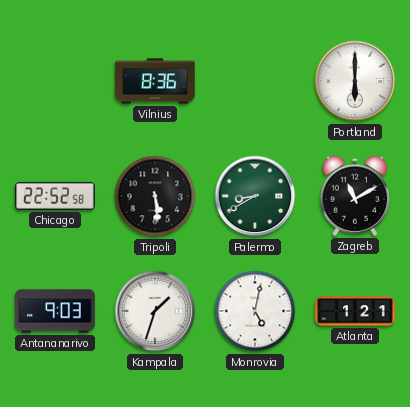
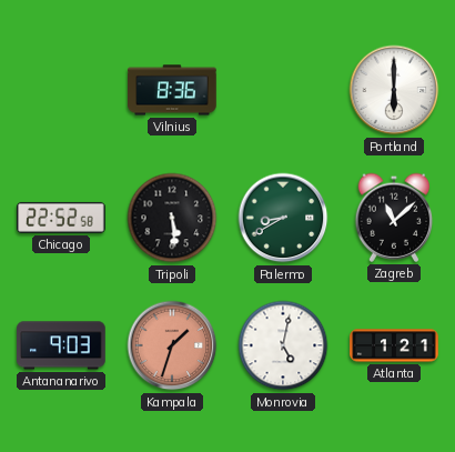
Zagreb: 11:10 -> 11:08 (394, 218)
Kampala dial: white -> salmon (172, 345)
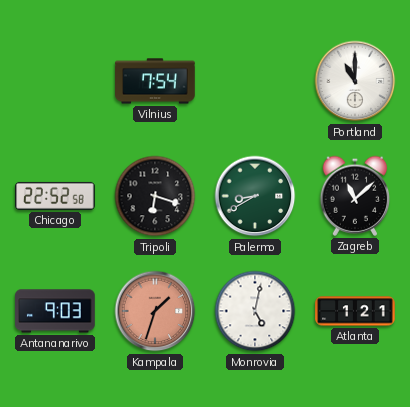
Vilnius: 8:36 -> 7:54 (155, 81)
Portland: 6:00 -> 11:00 (355, 81)
Tripoli: 5:29 -> 6:18 (155, 196)
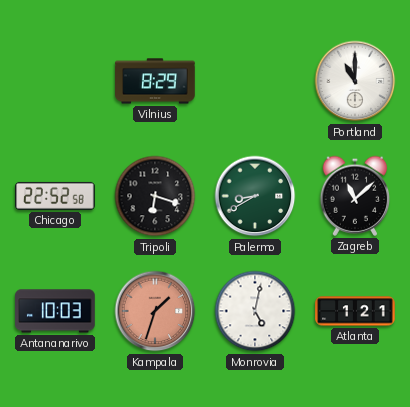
Vilnius: 7:54 -> 8:29 (155, 81)
Antananarivo: 9:03 -> 10:03 (55, 311)
